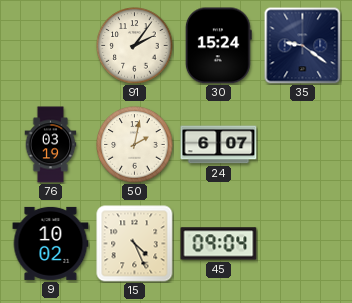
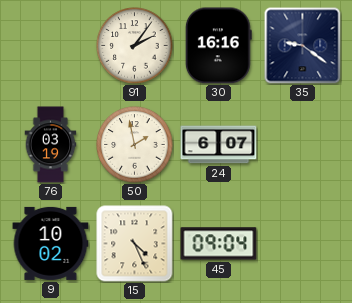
30: 15:24 -> 16:16 (218, 46)
50: 2:02 -> 1:58 (135, 145)
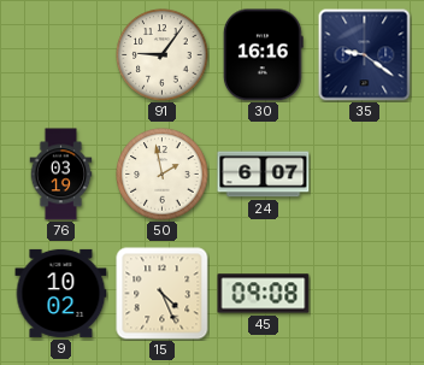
91: 2:06 -> 9:06 (163, 55)
45: 09:04 -> 09:08 (264, 294)
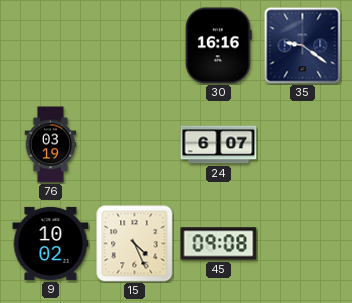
91: 9:06 -> none (163, 55)
50: 1:58 -> none (163, 175)
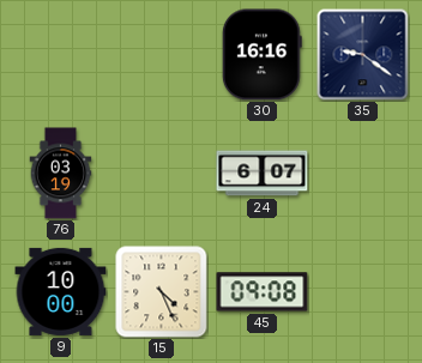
9: 10:02 -> 10:00 (61, 291)
